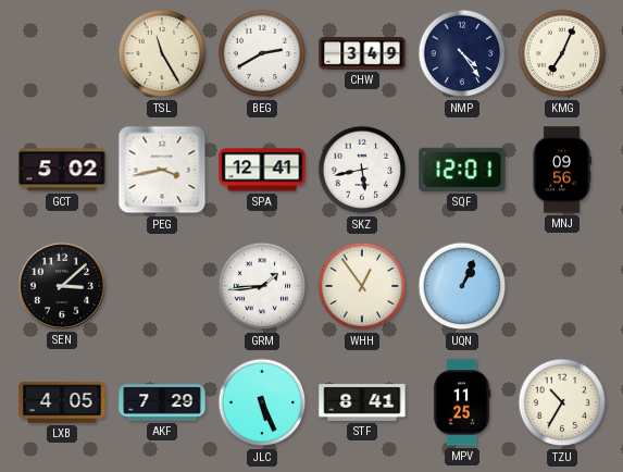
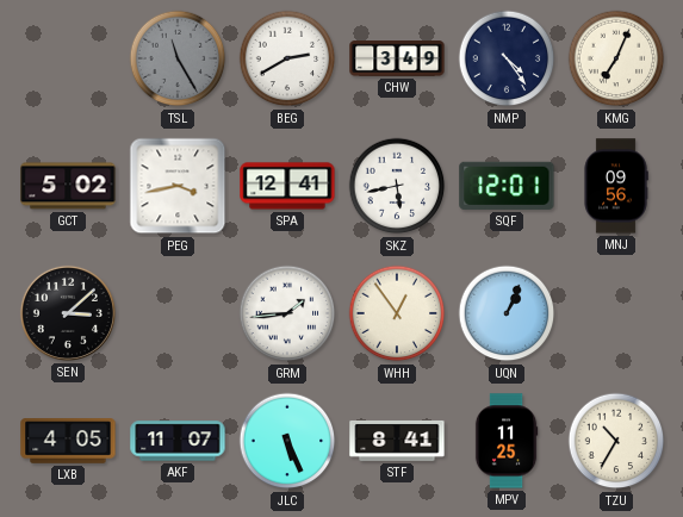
TSL dial: cream -> grey (178, 58)
AKF: 7:29 -> 11:07 (178, 441)
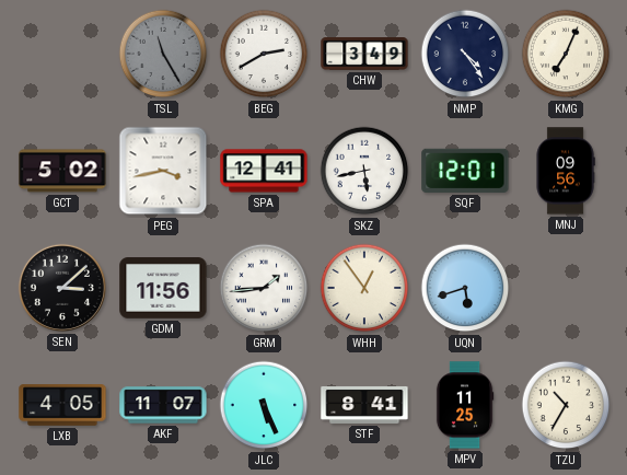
GDM: none -> 11:56 (163, 288)
UQN: 1:04 -> 5:42 (465, 288)
